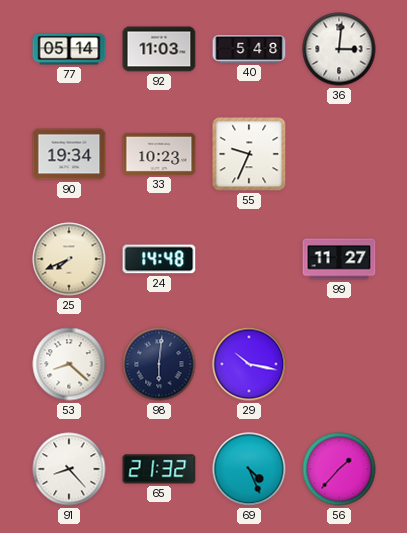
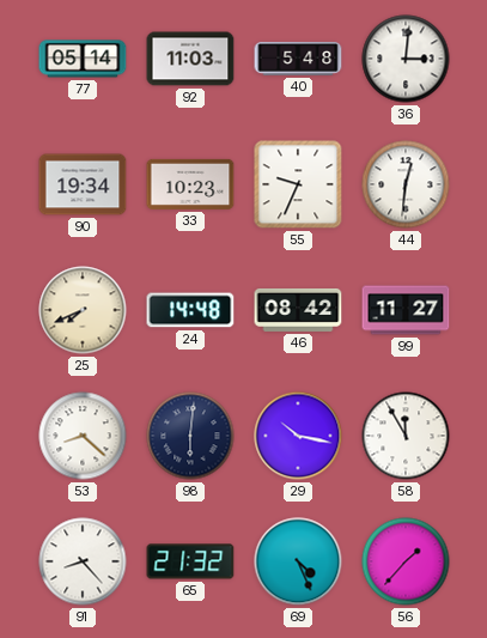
44: none -> 12:31 (406, 184)
46: none -> 08:42 (298, 310)
58: none -> 11:55 (406, 436)
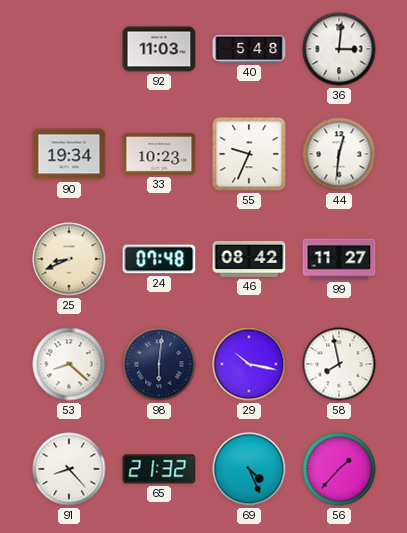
77: 05:14 -> none (83, 59)
25: 7:41 -> 8:41 (69, 259)
24: 14:48 -> 07:48 (159, 259)
58: 11:55 -> 7:58 (339, 364)
